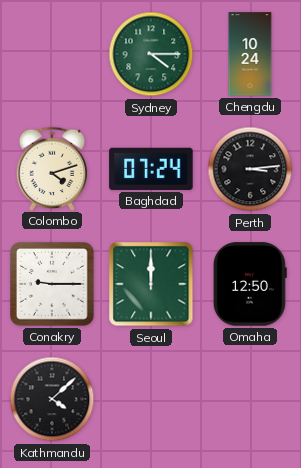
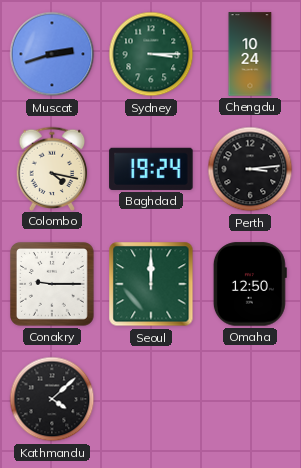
Muscat: none -> 2:42 (52, 54)
Sydney: 4:15 -> 3:15 (151, 54)
Colombo: 4:12 -> 4:17 (52, 168)
Baghdad: 07:24 -> 19:24 (151, 169)
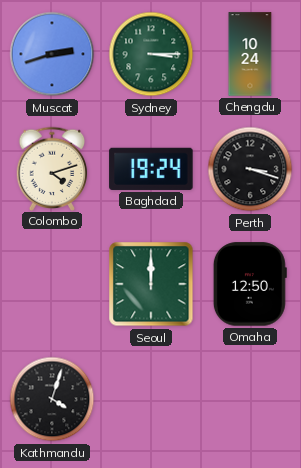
Colombo: 4:17 -> 4:12 (52, 168)
Perth: 3:14 -> 3:18 (250, 169)
Conakry: 9:15 -> none (53, 285)
Kathmandu: 4:08 -> 4:03 (52, 399)
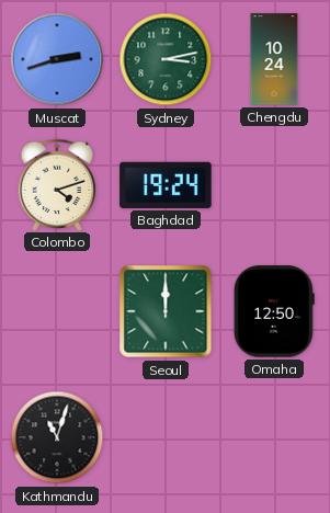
Sydney: 3:15 -> 3:13 (166, 59)
Perth: 3:18 -> none (250, 169)
Kathmandu: 4:03 -> 11:03 (57, 437)
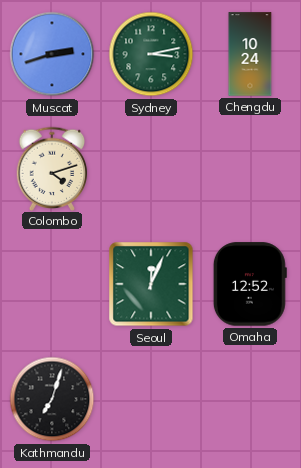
Baghdad: 19:24 -> none (166, 185)
Seoul: 12:00 -> 12:04 (151, 284)
Omaha: 12:50 -> 12:52 (250, 284)
Kathmandu: 11:03 -> 7:03 (52, 399)
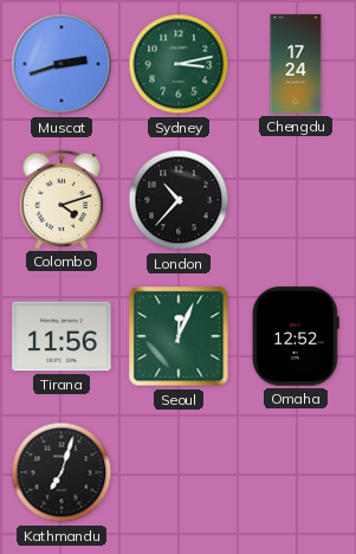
Chengdu: 10:24 -> 17:24 (296, 64)
London: none -> 10:37 (179, 200)
Tirana: none -> 11:56 (62, 336)
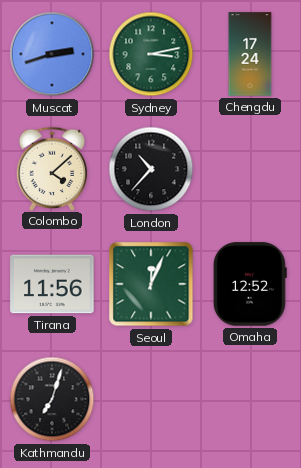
Colombo: 4:12 -> 4:08 (52, 168)
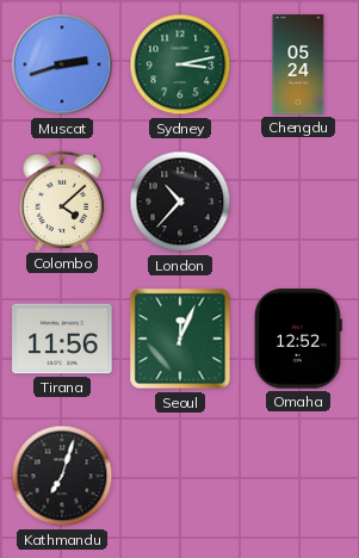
Chengdu: 17:24 -> 05:24 (298, 64)
